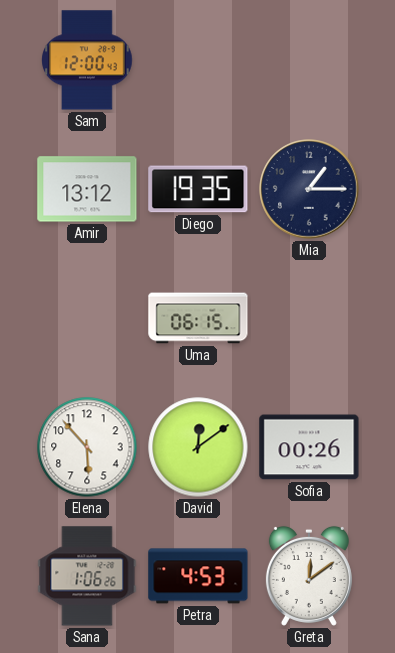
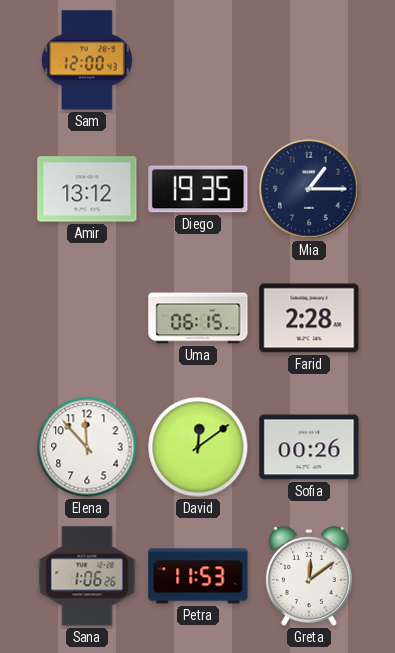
Farid: none -> 2:28 (309, 318)
Elena: 5:53 -> 11:53 (87, 447)
Petra: 4:53 -> 11:53 (198, 576)
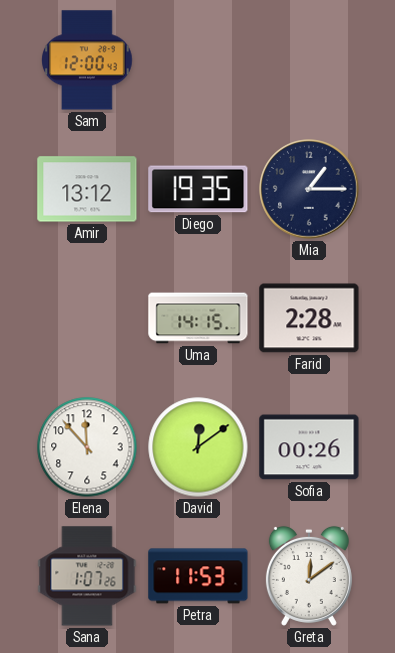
Uma: 06:15 -> 14:15 (198, 318)
Sana: 1:06 -> 1:07 (87, 576)
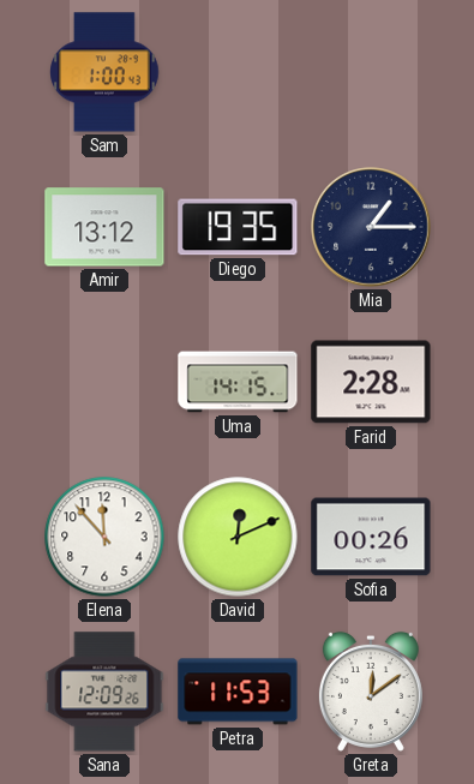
Sam: 12:00 -> 1:00 (104, 72)
David: 12:09 -> 12:11 (238, 537)
Sana: 1:07 -> 12:09 (104, 692)
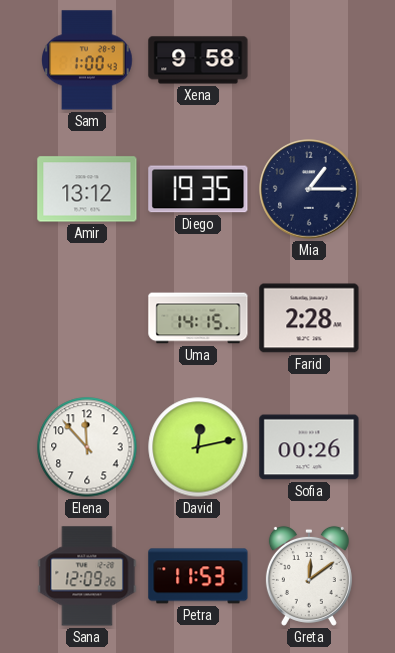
Xena: none -> 9:58 (198, 60)
David: 12:11 -> 12:13 (198, 447)
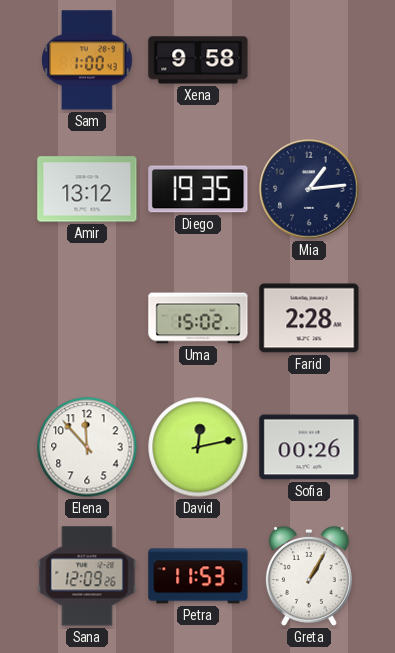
Mia: 1:15 -> 1:14 (309, 189)
Uma: 14:15 -> 15:02 (198, 318)
Greta: 12:09 -> 1:05 (309, 576)
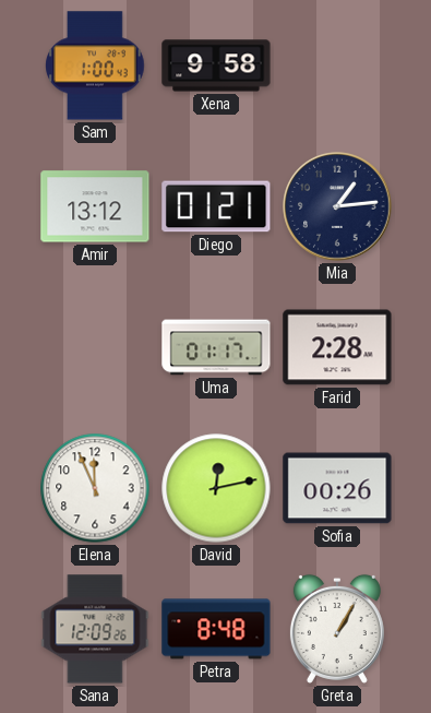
Diego: 19:35 -> 01:21 (216, 206)
Uma: 15:02 -> 01:17 (216, 347)
Elena: 11:53 -> 11:56 (95, 488)
Petra: 11:53 -> 8:48 (216, 629)
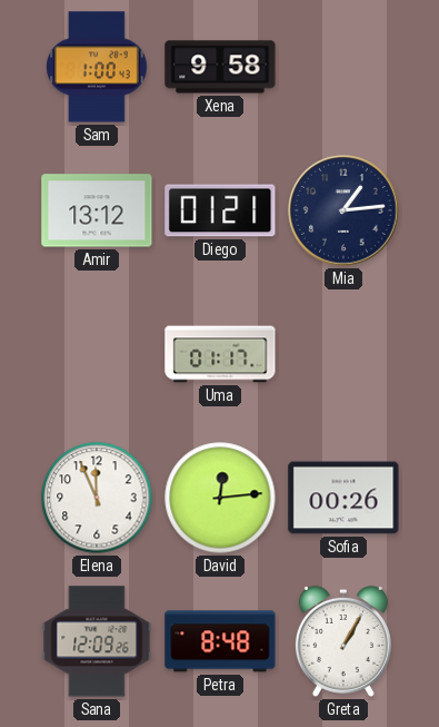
Farid: 2:28 -> none (337, 347)
David: 12:13 -> 12:14 (220, 498)
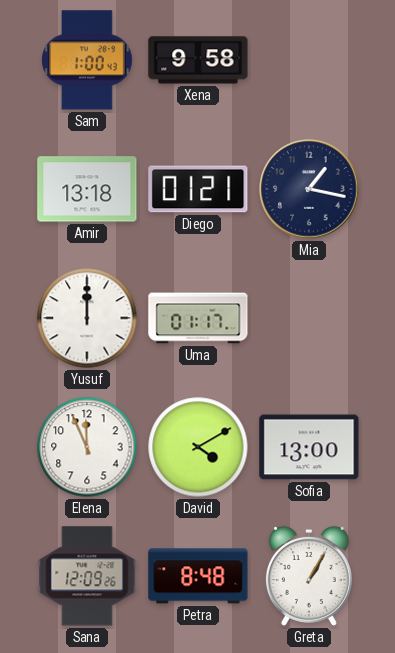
Amir: 13:12 -> 13:18 (87, 189)
Mia: 1:14 -> 1:17 (309, 189)
Yusuf: none -> 12:00 (87, 318)
David: 12:14 -> 4:10 (198, 447)
Sofia: 00:26 -> 13:00 (309, 447)
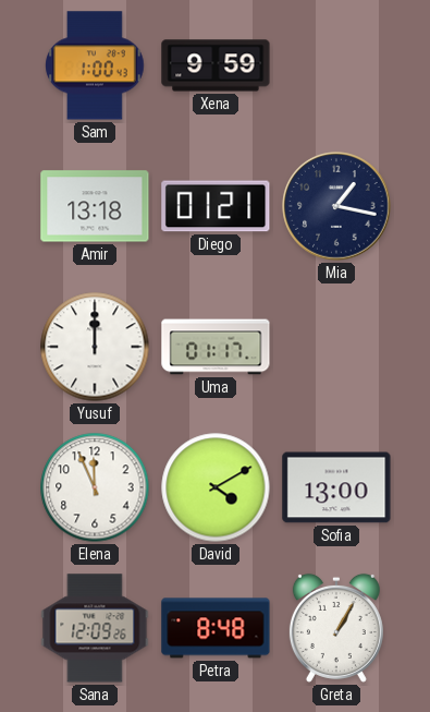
Xena: 9:58 -> 9:59 (216, 65)
